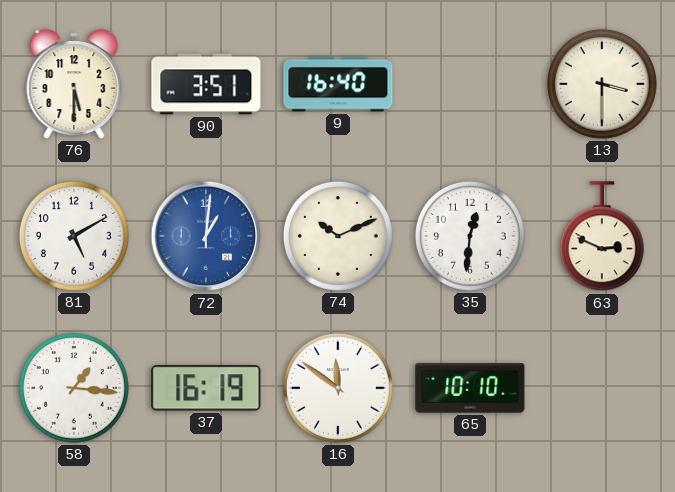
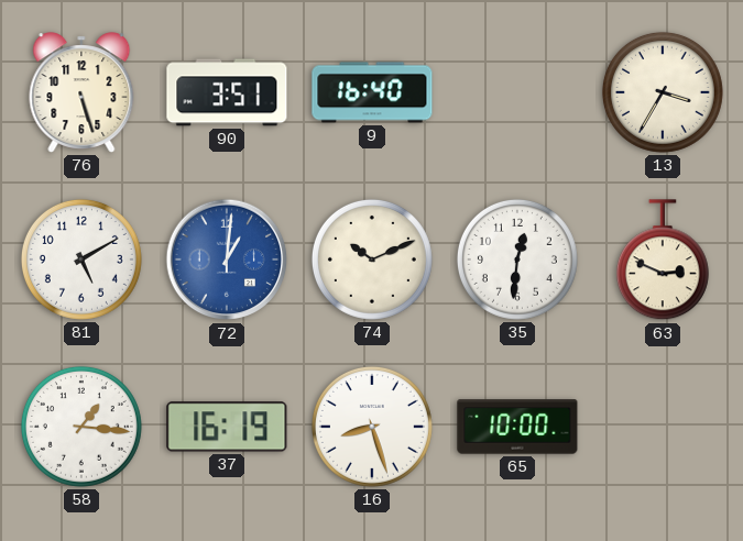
76: 5:30 -> 5:27 (81, 92)
13: 3:30 -> 3:35 (663, 92)
16: 11:51 -> 8:27 (372, 427)
65: 10:10 -> 10:00 (517, 427)
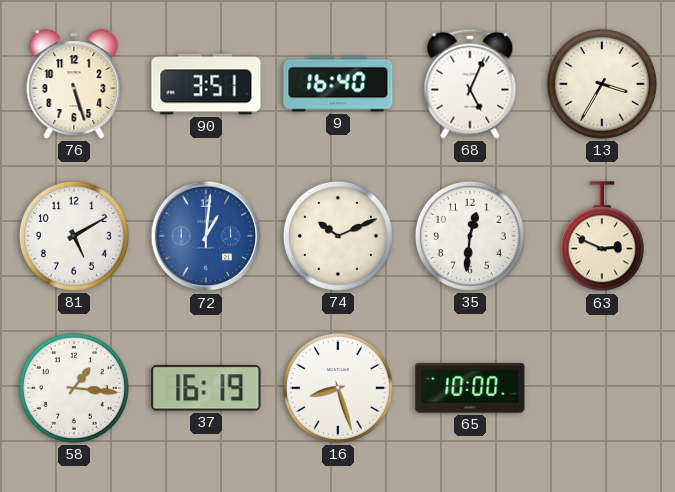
68: none -> 5:04 (470, 84)
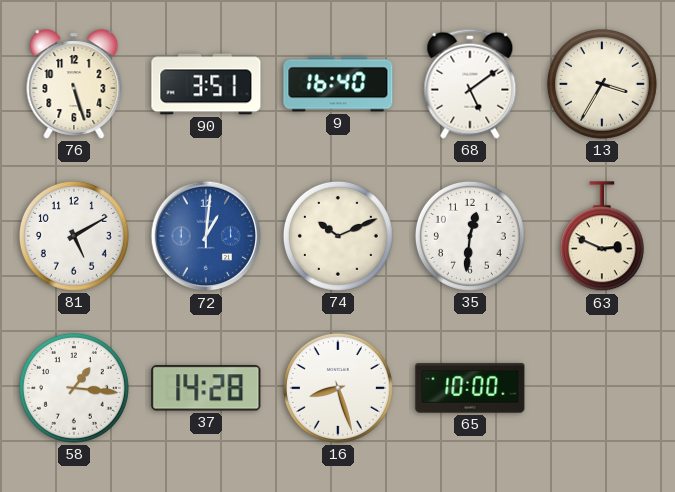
68: 5:04 -> 5:09 (470, 84)
37: 16:19 -> 14:28 (206, 388)
